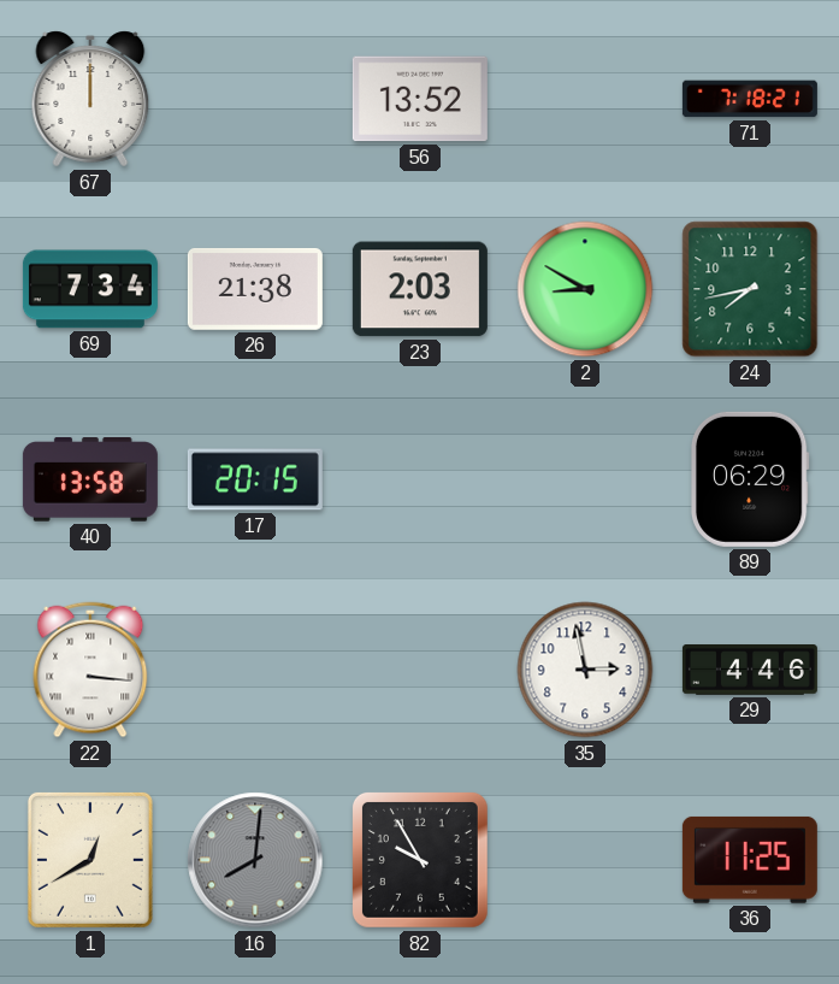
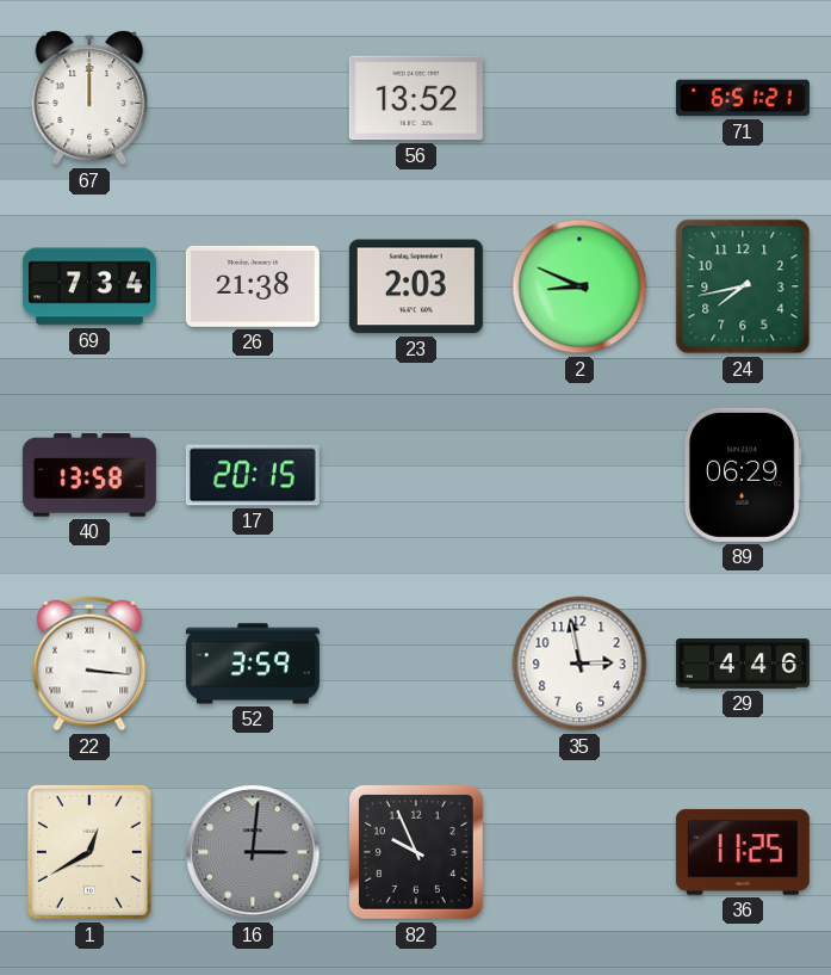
71: 7:18 -> 6:51 (743, 98)
2: 8:50 -> 8:49 (579, 286)
52: none -> 3:59 (253, 664)
16: 8:01 -> 3:01 (253, 852)
82: 9:55 -> 9:56 (416, 852)
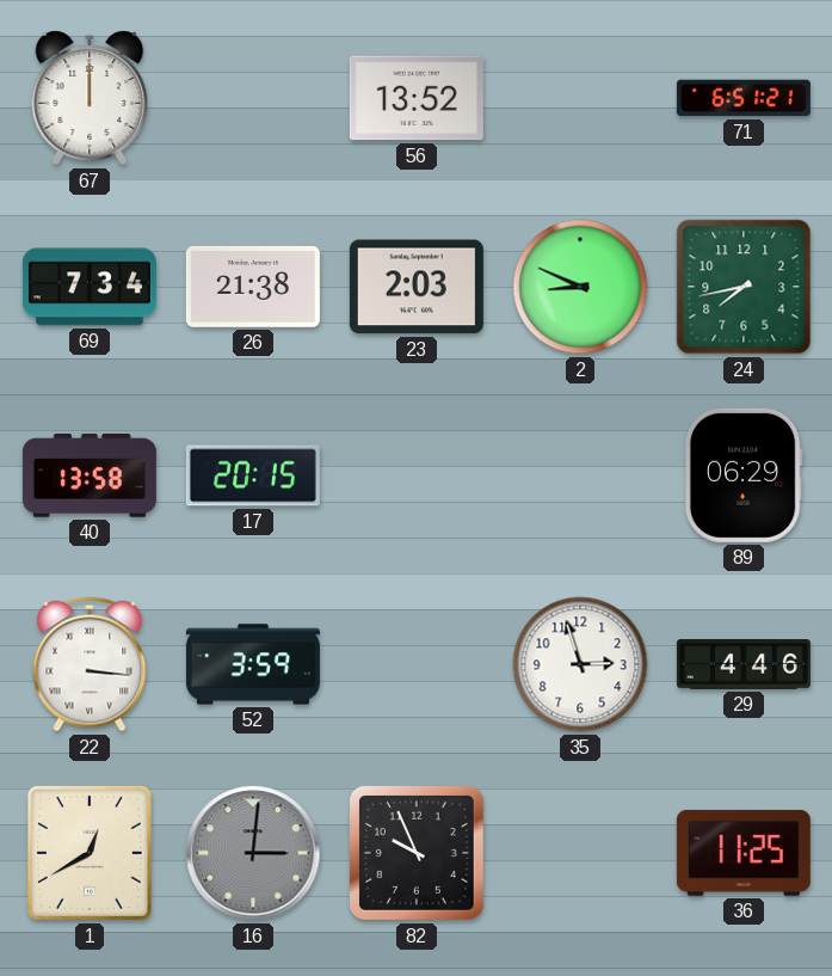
35: 2:58 -> 2:57 (580, 664)
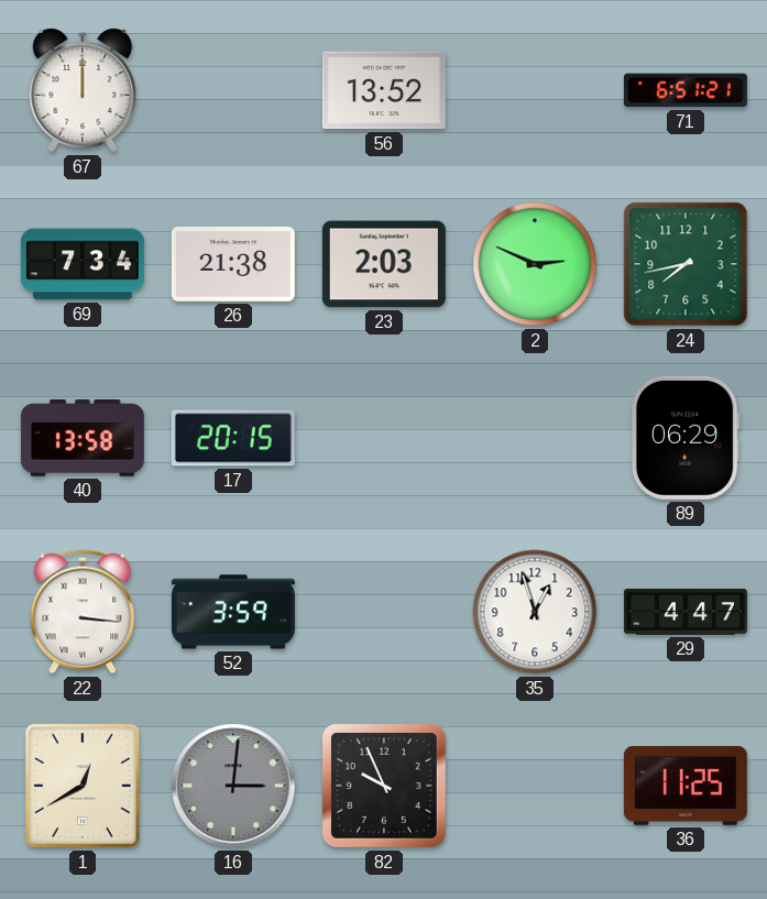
2: 8:49 -> 2:49 (535, 264)
35: 2:57 -> 12:57 (535, 612)
29: 4:46 -> 4:47 (686, 613)
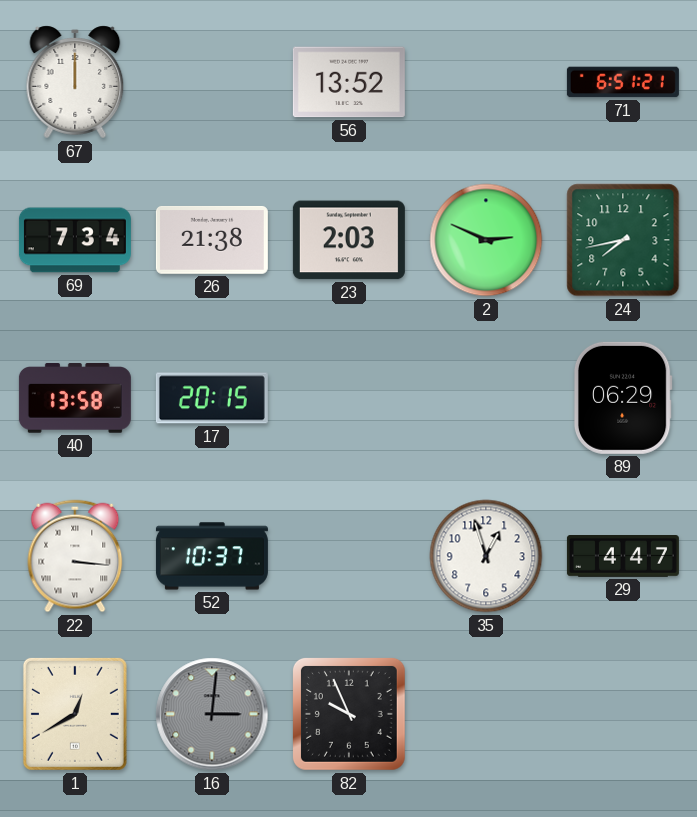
52: 3:59 -> 10:37 (212, 556)
36: 11:25 -> none (686, 786)
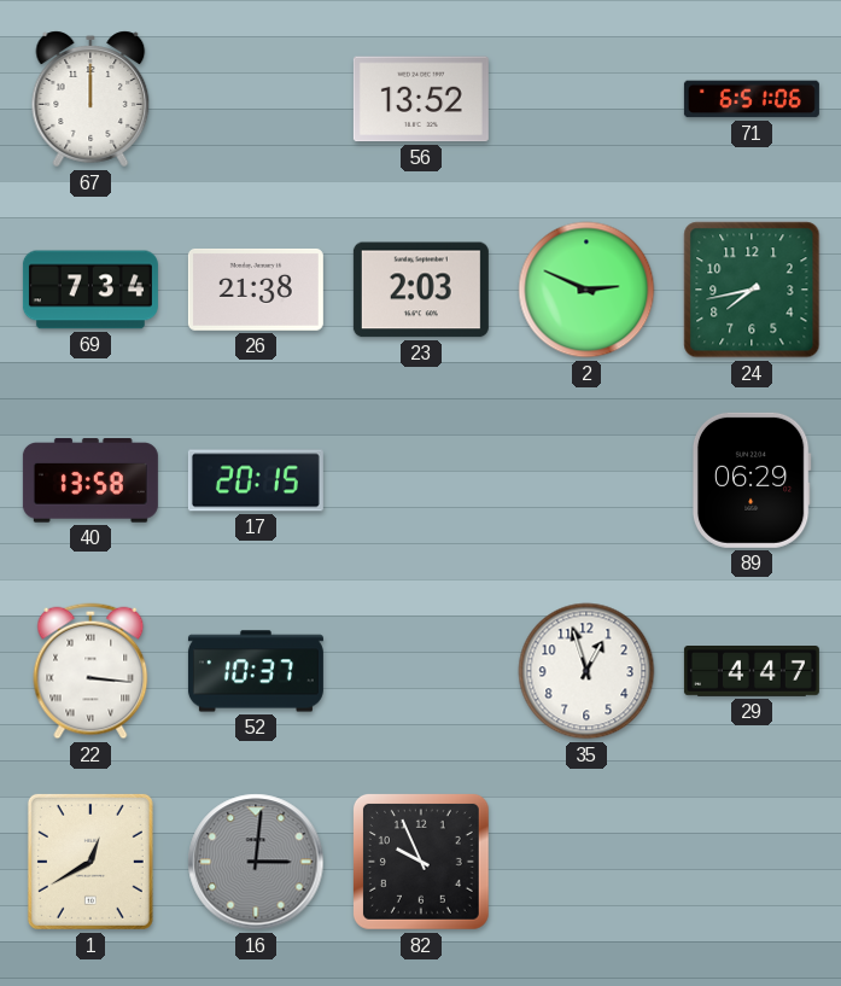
71: 6:51:21 -> 6:51:06 (752, 99)
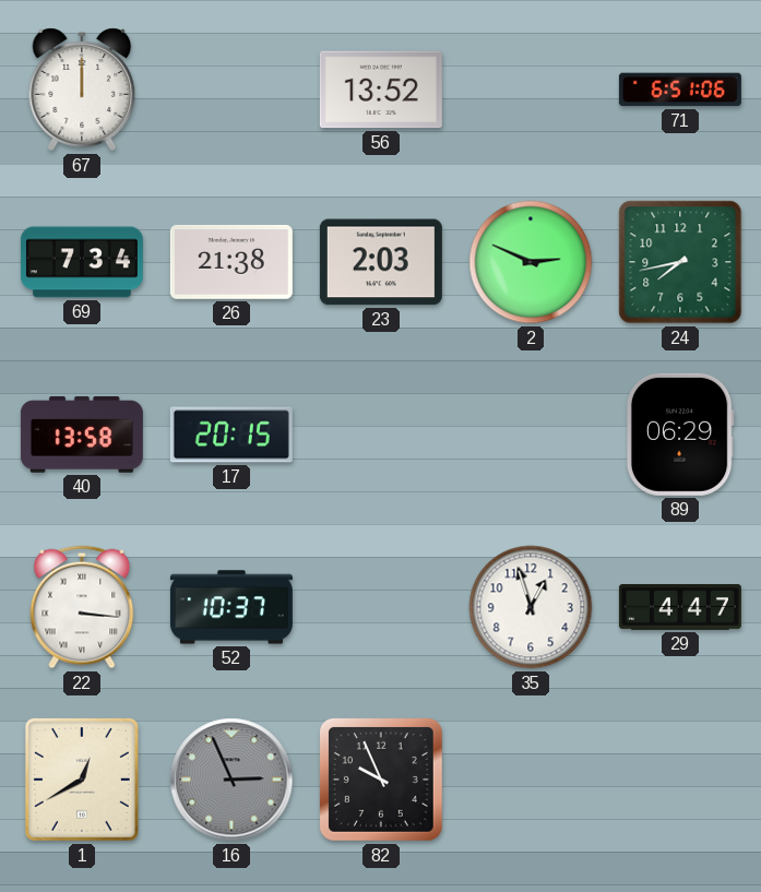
16: 3:01 -> 2:56 (231, 780)
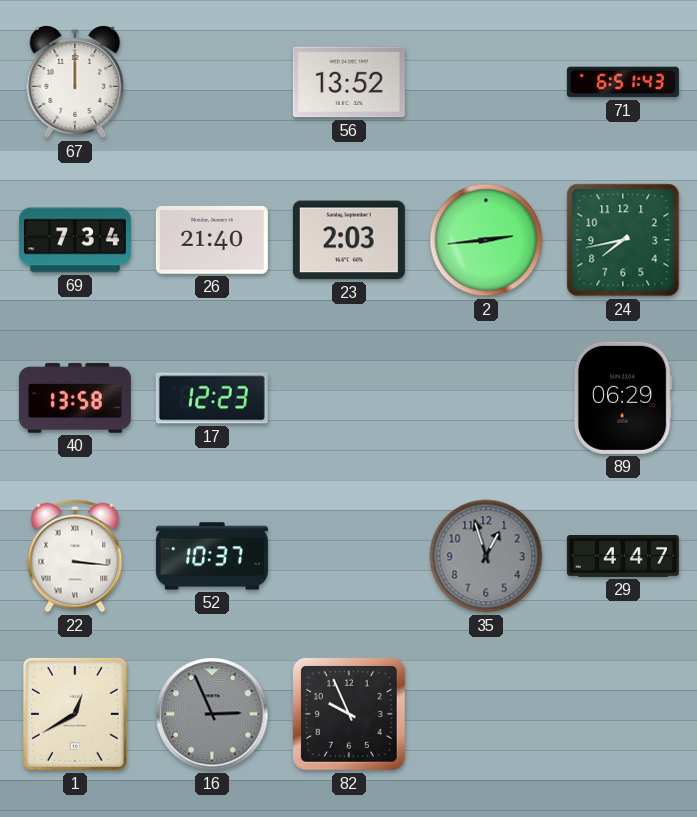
71: 6:51:06 -> 6:51:43 (623, 82)
26: 21:38 -> 21:40 (212, 240)
2: 2:49 -> 2:44 (486, 240)
17: 20:15 -> 12:23 (212, 398)
35 dial: white -> grey (486, 556)
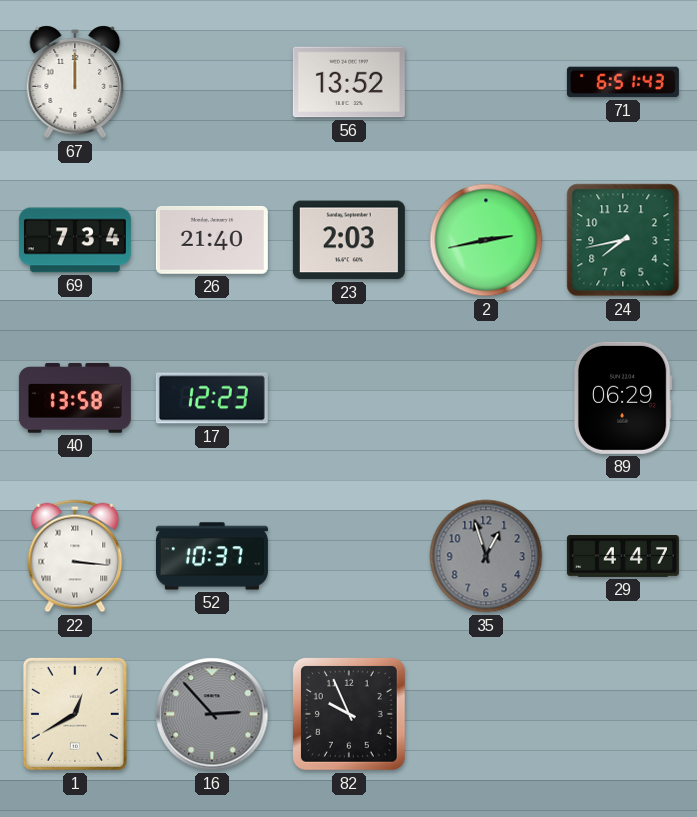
2: 2:44 -> 2:43 (486, 240)
16: 2:56 -> 2:53 (212, 714)
